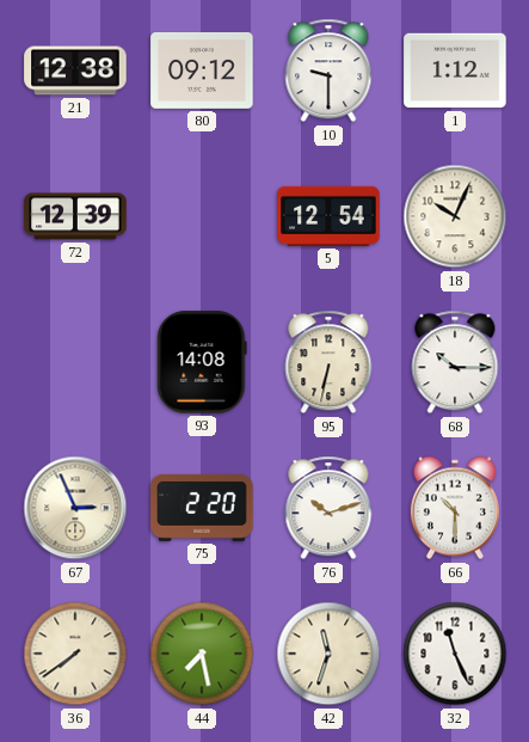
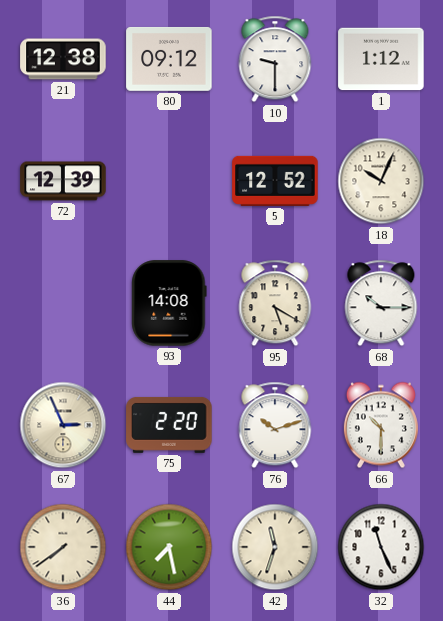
5: 12:54 -> 12:52 (275, 181)
95: 6:32 -> 5:20 (275, 303)
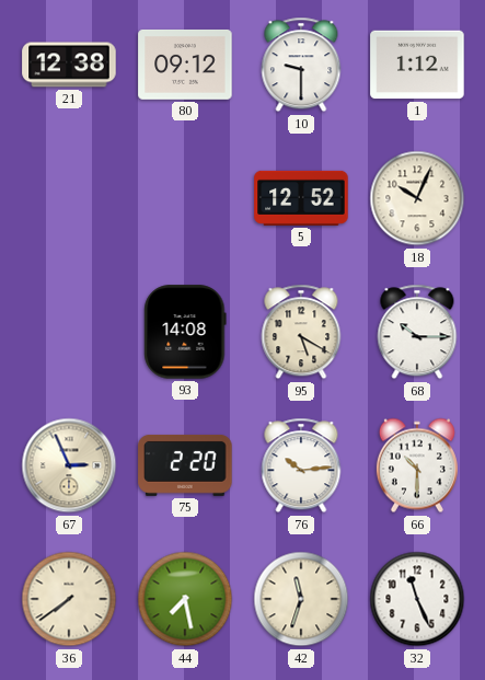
72: 12:39 -> none (63, 181)
76: 10:12 -> 10:14 (301, 465)
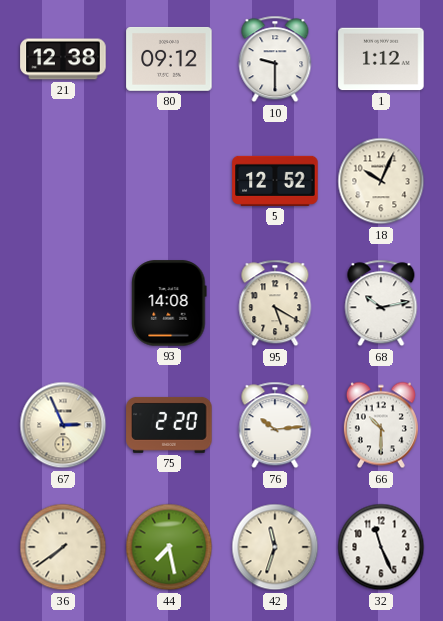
68: 10:15 -> 10:13 (381, 303)
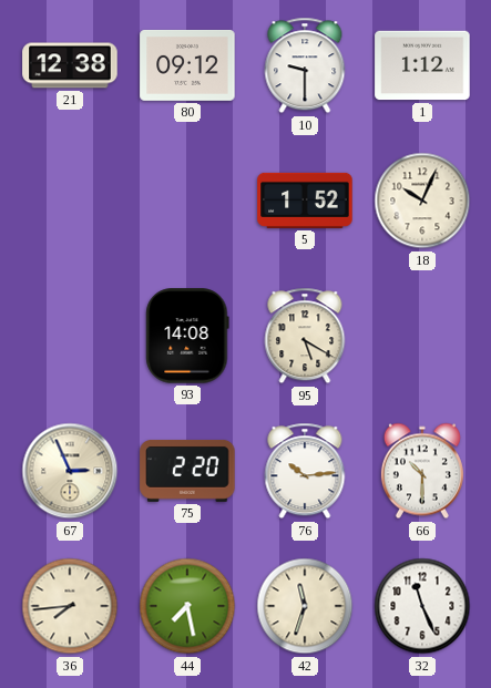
5: 12:52 -> 1:52 (305, 201)
68: 10:13 -> none (381, 303)
36: 7:39 -> 7:44 (70, 606)
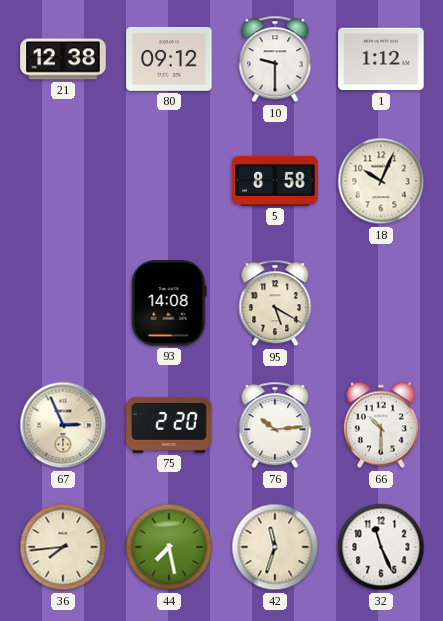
5: 1:52 -> 8:58 (275, 181)
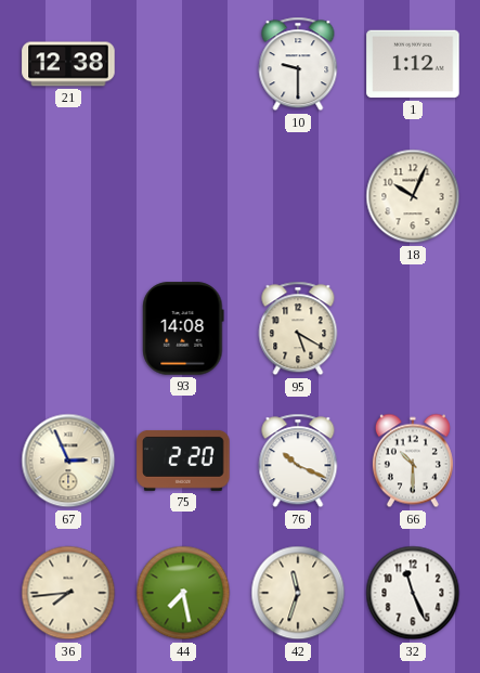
80: 09:12 -> none (169, 59)
5: 8:58 -> none (275, 181)
76: 10:14 -> 10:19 (298, 461)
